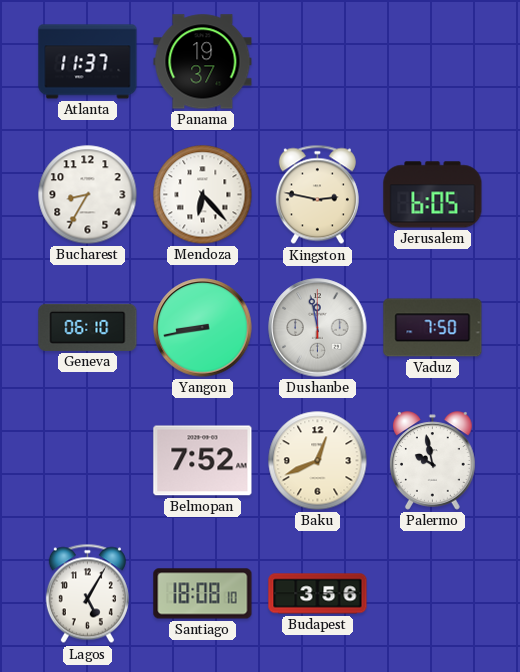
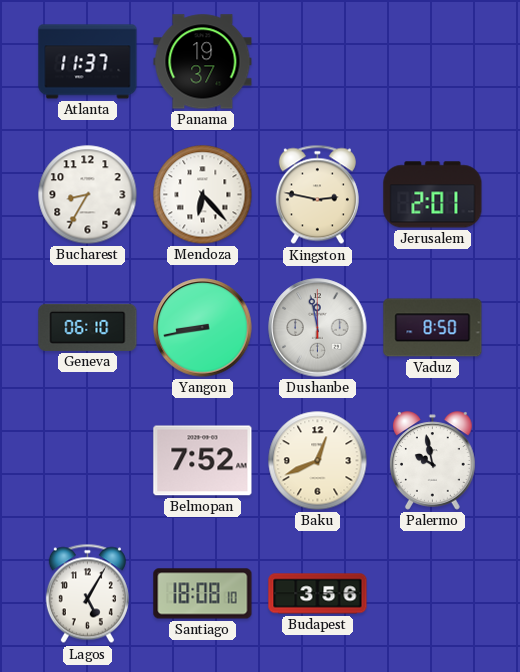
Jerusalem: 6:05 -> 2:01 (433, 195)
Vaduz: 7:50 -> 8:50 (433, 328)
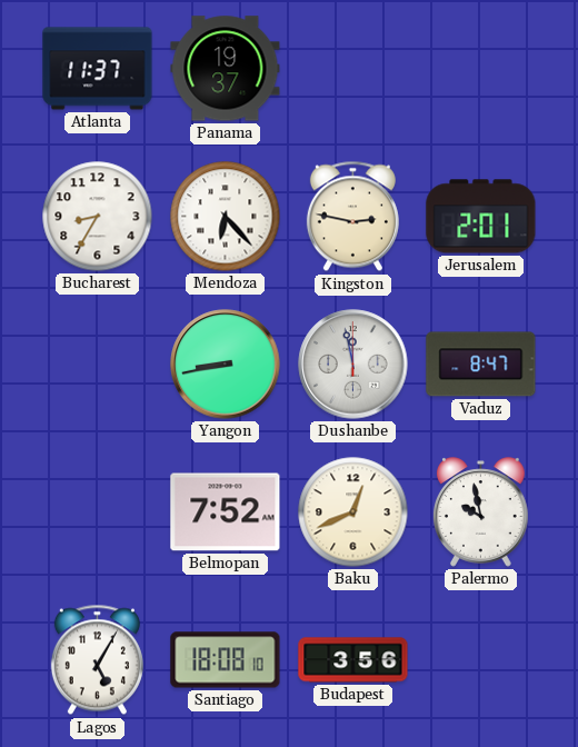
Geneva: 06:10 -> none (88, 327)
Vaduz: 8:50 -> 8:47 (481, 365)
